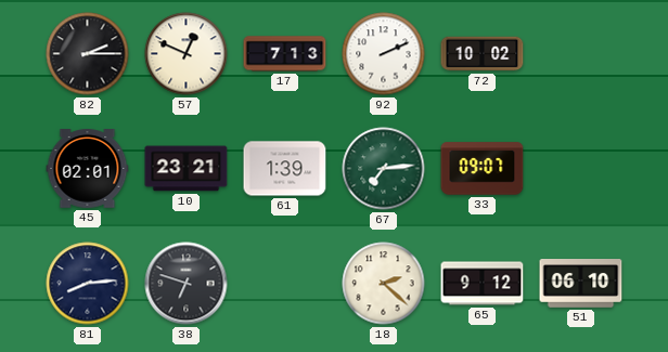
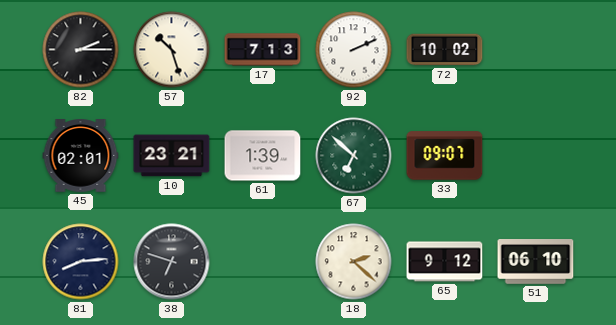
57: 12:49 -> 10:27 (172, 50)
67: 7:14 -> 6:52 (354, 156)
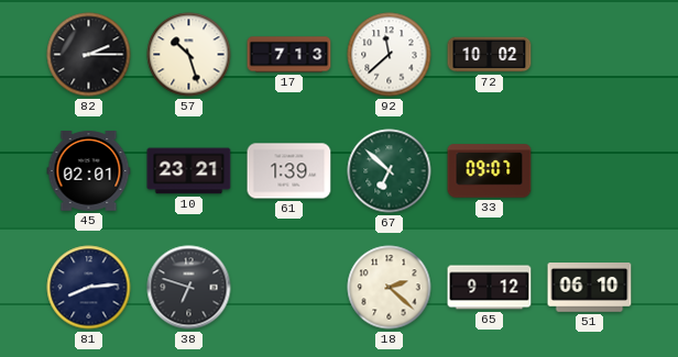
92: 2:11 -> 11:38 (390, 55)
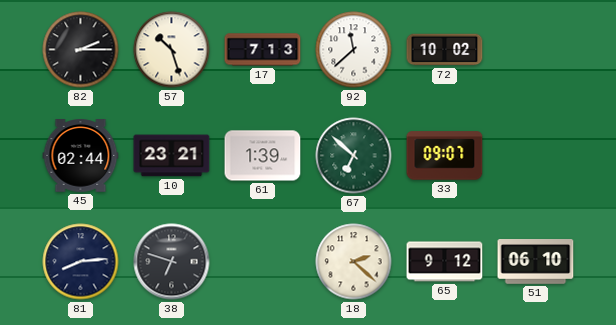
45: 02:01 -> 02:44 (81, 156)
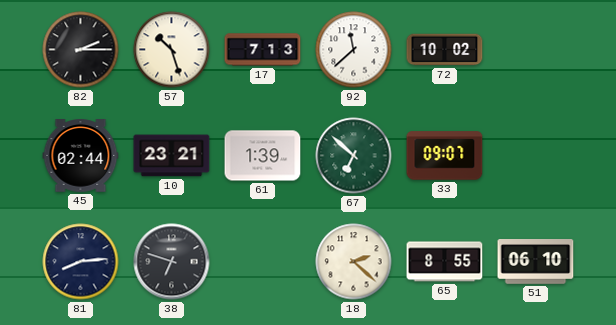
65: 9:12 -> 8:55 (445, 262)
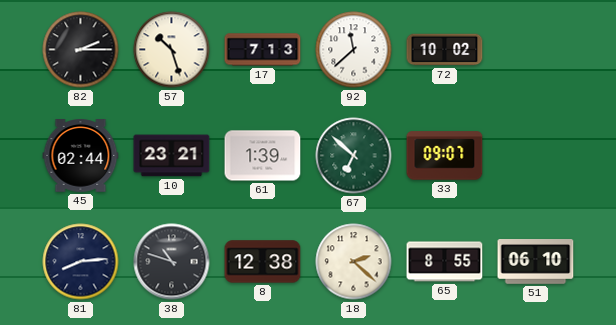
38: 6:48 -> 10:48 (172, 262)
8: none -> 12:38 (263, 262)
